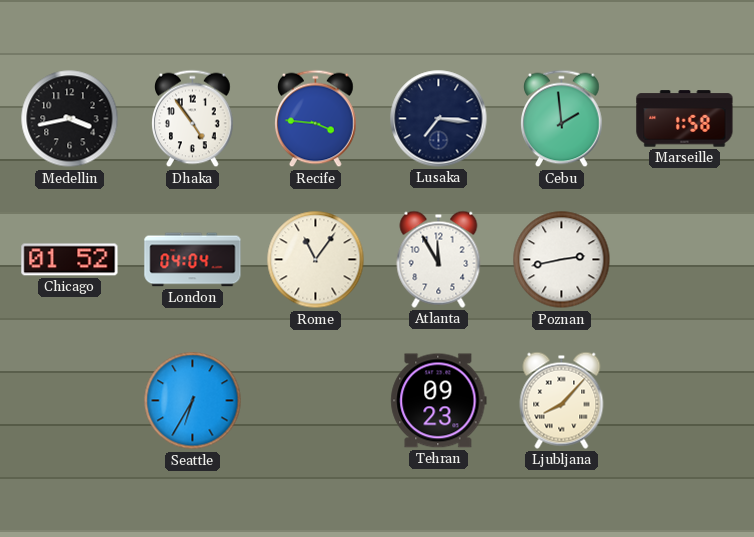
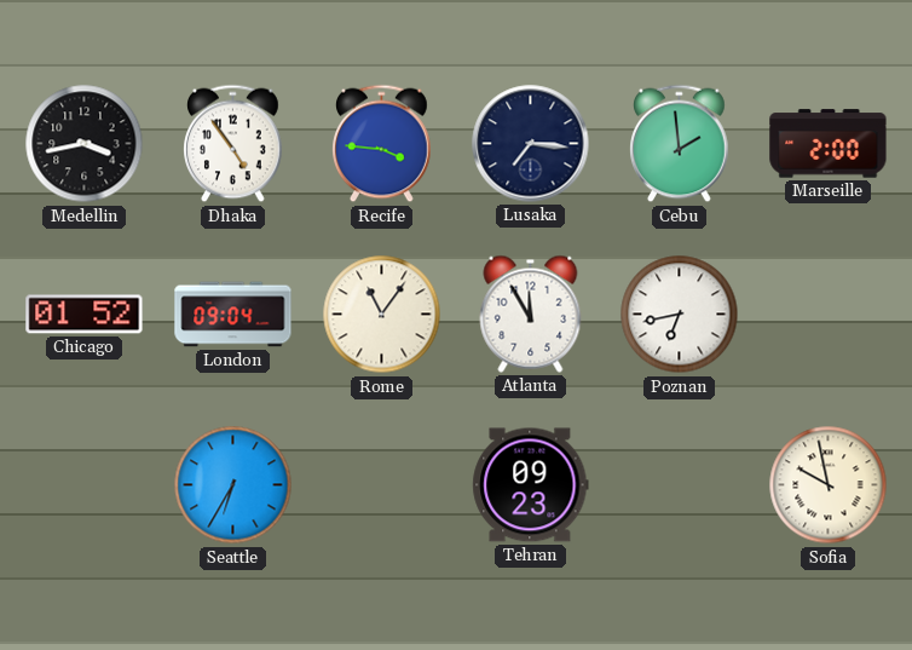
Marseille: 1:58 -> 2:00 (829, 144)
London: 04:04 -> 09:04 (233, 315)
Poznan: 2:43 -> 6:43 (680, 315)
Ljubljana: 8:07 -> none (562, 400)
Sofia: none -> 9:58 (829, 485)
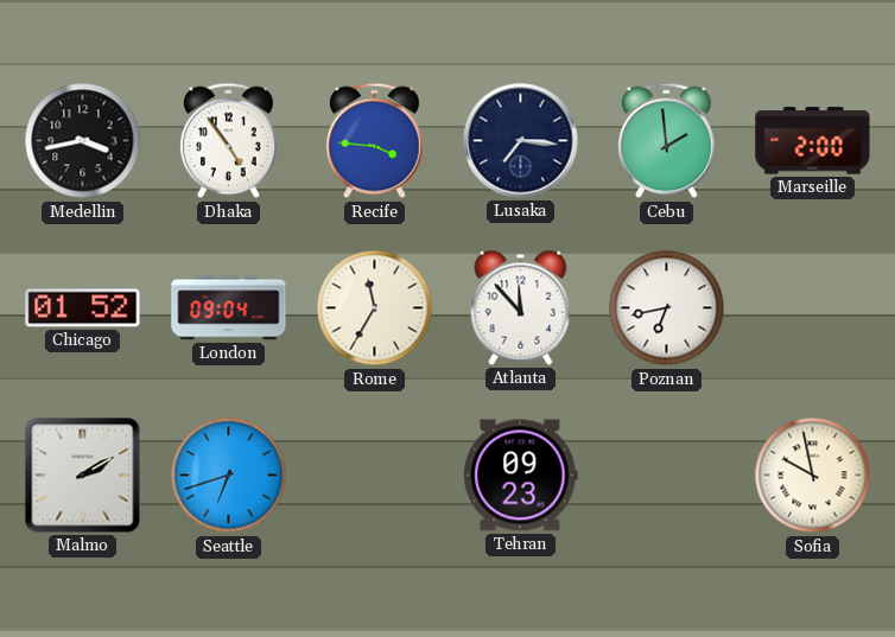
Rome: 11:06 -> 11:35 (375, 308)
Atlanta: 11:55 -> 11:53 (521, 307)
Malmo: none -> 2:10 (83, 476)
Seattle: 6:35 -> 6:42 (229, 476)
